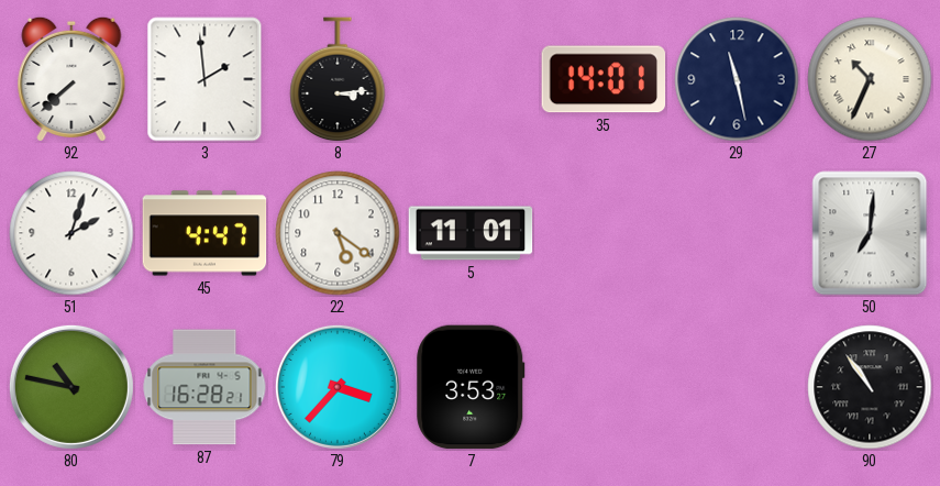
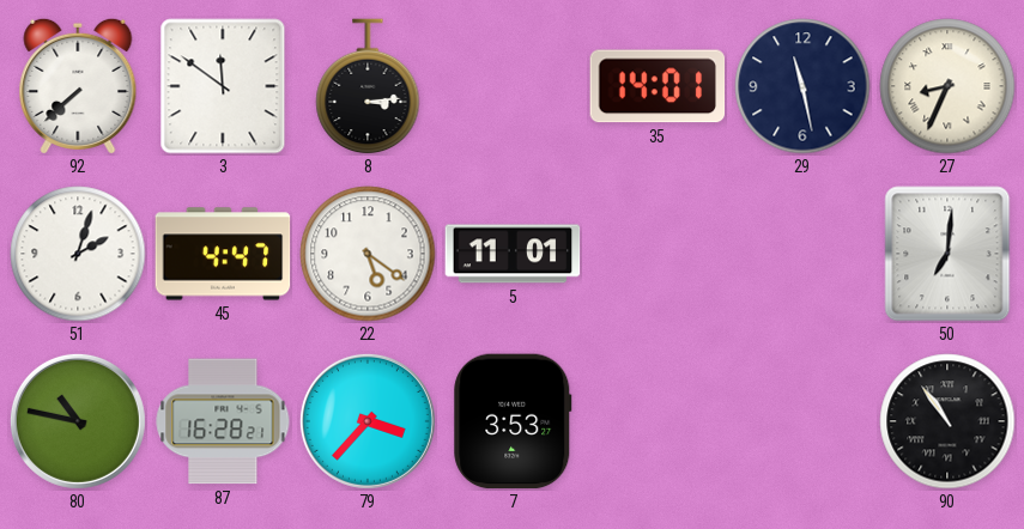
3: 1:59 -> 11:51 (223, 86)
27: 10:34 -> 8:34 (947, 86)
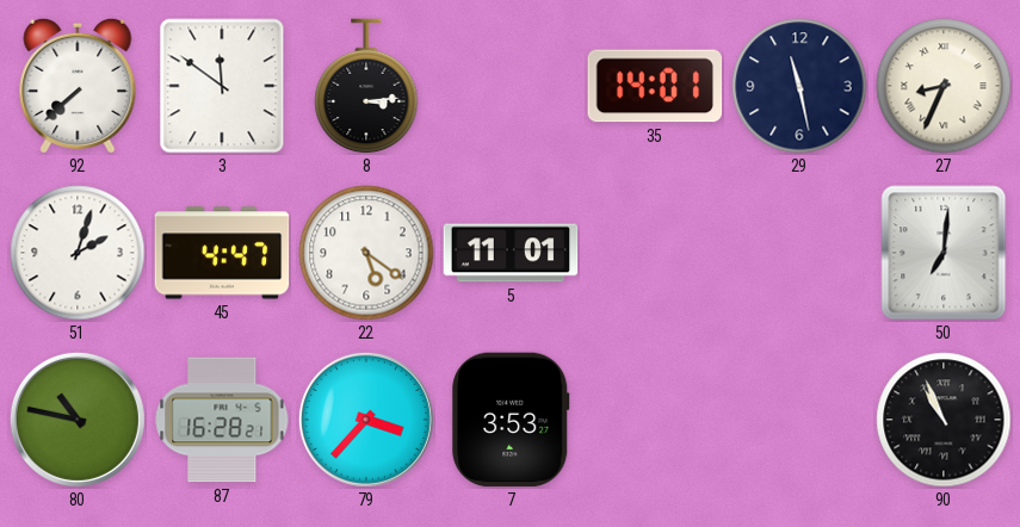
90: 10:54 -> 10:56 (944, 420)
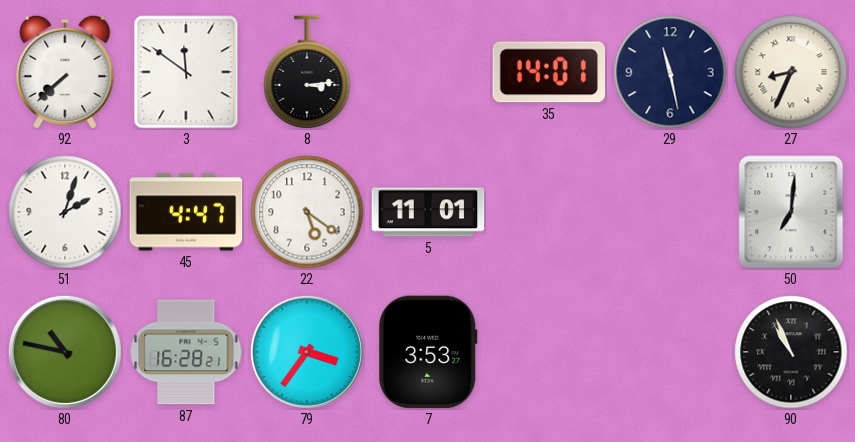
79: 3:37 -> 3:36 (307, 352)
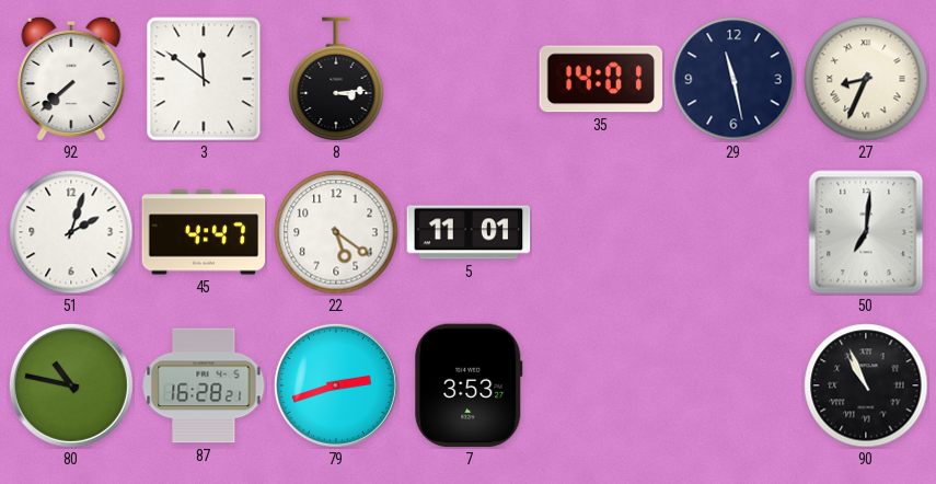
79: 3:36 -> 2:42 (336, 385)
